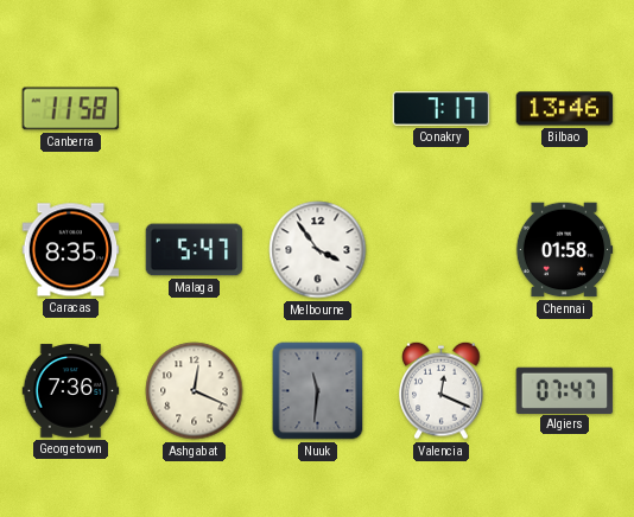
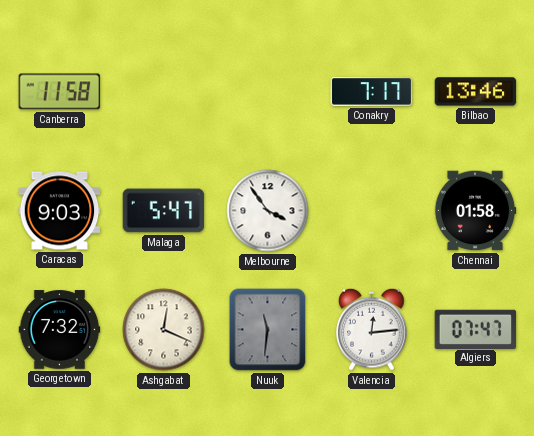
Caracas: 8:35 -> 9:03 (60, 211)
Georgetown: 7:36 -> 7:32 (60, 330)
Valencia: 12:19 -> 12:14 (372, 329)
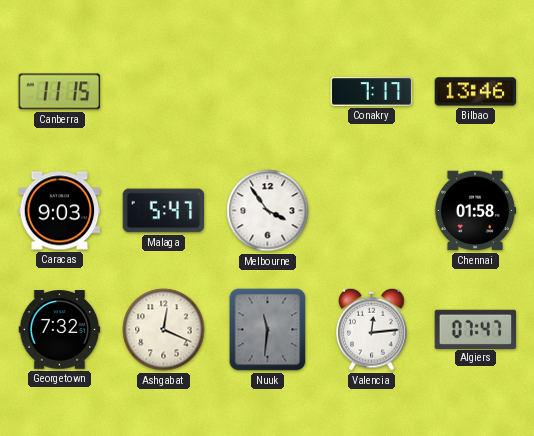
Canberra: 11:58 -> 11:15 (60, 92)
